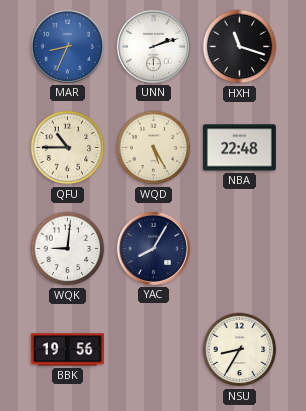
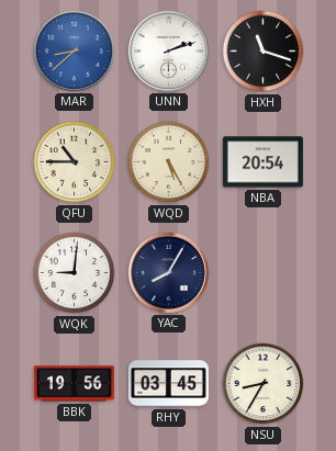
MAR: 8:34 -> 8:38 (74, 50)
NBA: 22:48 -> 20:54 (262, 162)
RHY: none -> 03:45 (168, 384)
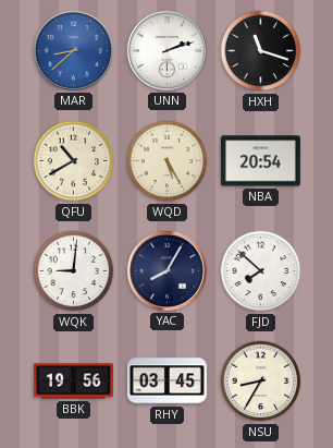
QFU: 10:45 -> 10:40 (74, 161)
FJD: none -> 7:52 (261, 271)
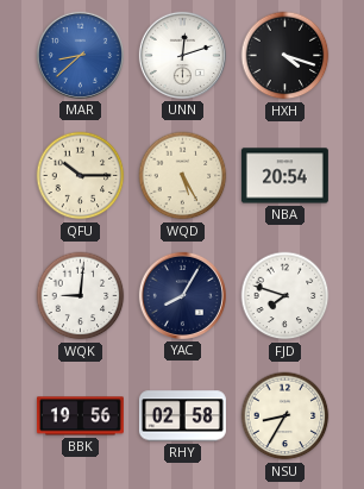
UNN: 2:12 -> 12:12 (182, 55)
HXH: 11:18 -> 4:18 (285, 56)
QFU: 10:40 -> 10:15 (81, 176)
FJD: 7:52 -> 7:48 (285, 296)
RHY: 03:45 -> 02:58 (182, 416)
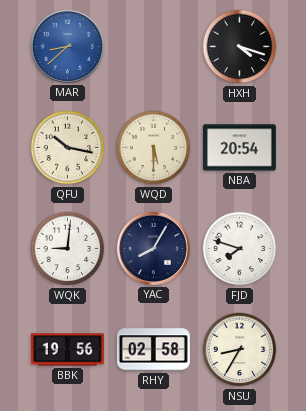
UNN: 12:12 -> none (182, 55)
QFU: 10:15 -> 10:17 (68, 148)
WQD: 5:25 -> 5:30 (154, 148)
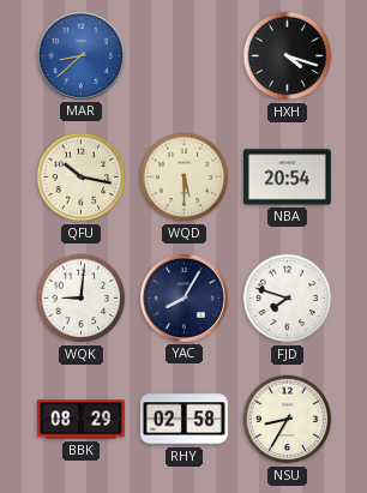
BBK: 19:56 -> 08:29 (80, 420)
